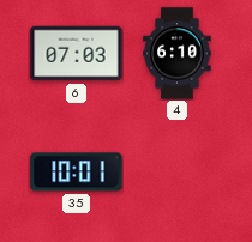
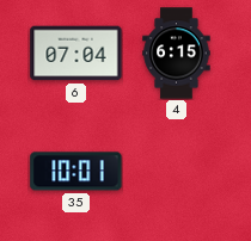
6: 07:03 -> 07:04 (76, 54)
4: 6:10 -> 6:15 (177, 54)
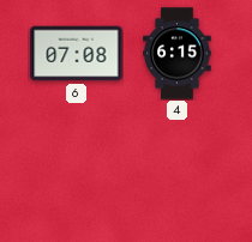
6: 07:04 -> 07:08 (77, 54)
35: 10:01 -> none (76, 172)
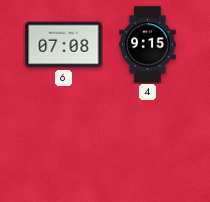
4: 6:15 -> 9:15 (148, 45)
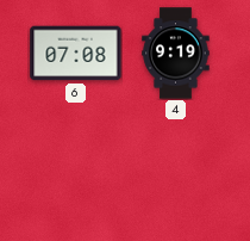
4: 9:15 -> 9:19 (176, 54)
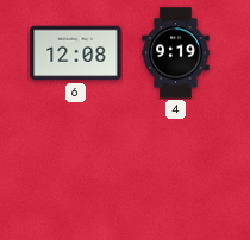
6: 07:08 -> 12:08 (76, 53)
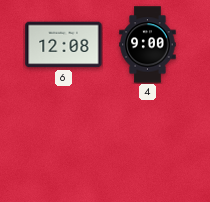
4: 9:19 -> 9:00 (148, 45)
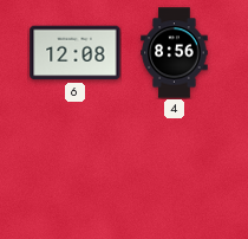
4: 9:00 -> 8:56 (175, 53)
